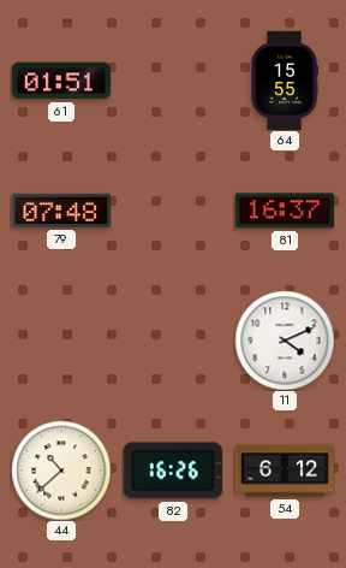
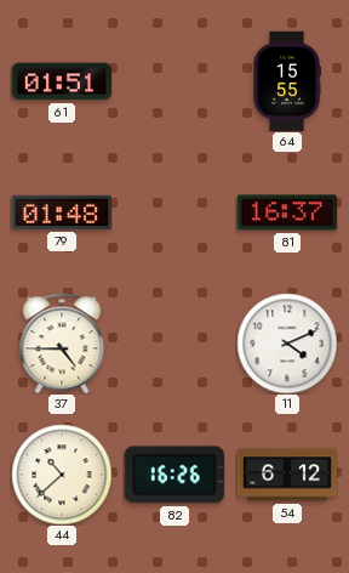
79: 07:48 -> 01:48 (62, 212)
37: none -> 4:45 (62, 344)
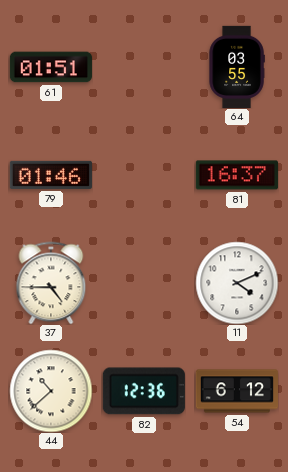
64: 15:55 -> 03:55 (237, 66)
79: 01:48 -> 01:46 (51, 175)
82: 16:26 -> 12:36 (144, 391)
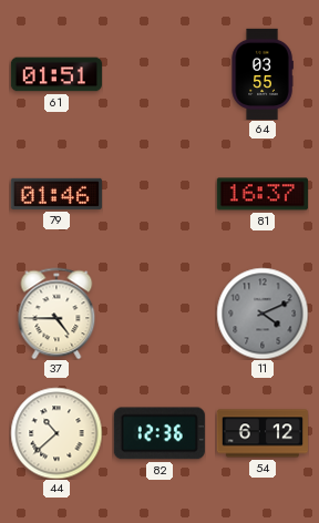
11 dial: white -> grey (263, 314)
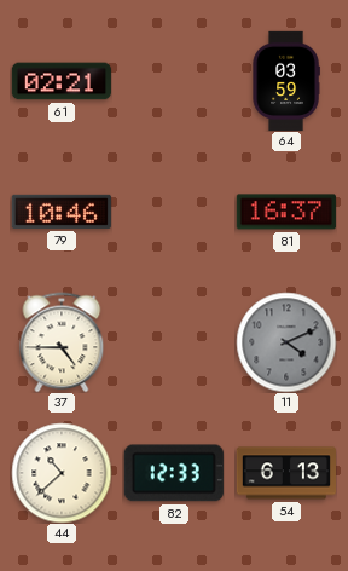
61: 01:51 -> 02:21 (62, 81)
64: 03:55 -> 03:59 (286, 80)
79: 01:46 -> 10:46 (62, 212)
82: 12:36 -> 12:33 (174, 473)
54: 6:12 -> 6:13 (285, 473)
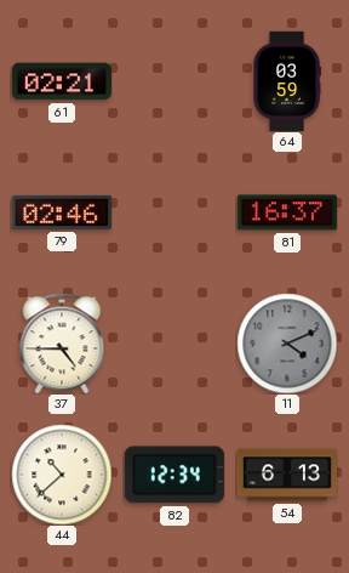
79: 10:46 -> 02:46 (62, 212)
82: 12:33 -> 12:34 (174, 475)
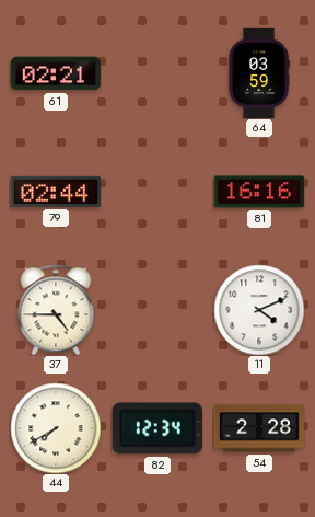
79: 02:46 -> 02:44 (56, 192)
81: 16:37 -> 16:16 (259, 192)
11 dial: grey -> white (259, 310)
44: 10:38 -> 7:40 (56, 428)
54: 6:13 -> 2:28 (258, 428)
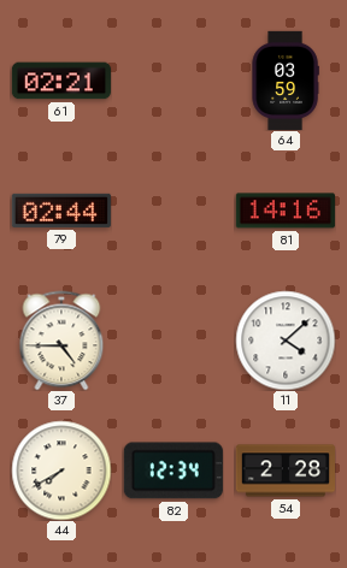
81: 16:16 -> 14:16 (286, 211)
11: 4:11 -> 4:08 (286, 341)
